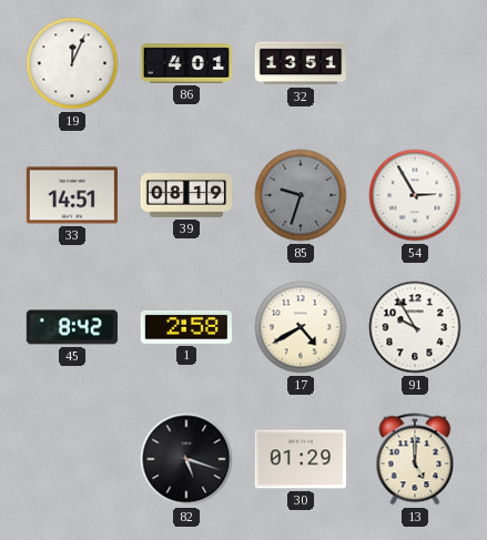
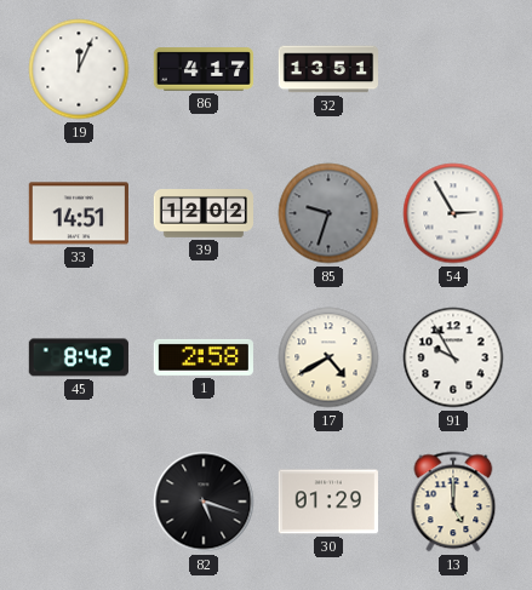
86: 4:01 -> 4:17 (202, 69)
39: 08:19 -> 12:02 (202, 214)
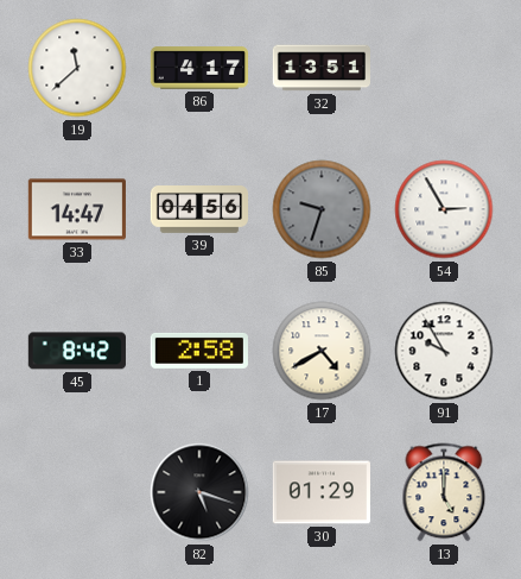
19: 12:04 -> 11:38 (77, 68)
33: 14:51 -> 14:47 (77, 209)
39: 12:02 -> 04:56 (198, 210)
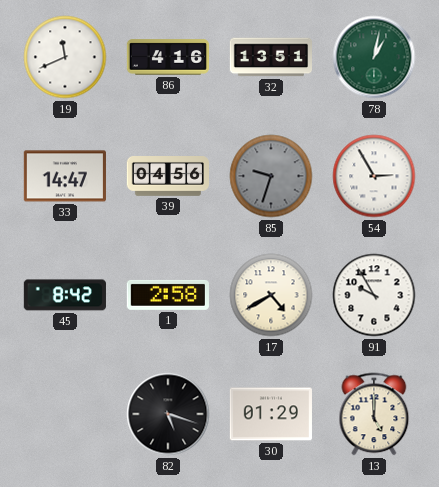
19: 11:38 -> 11:41 (65, 57)
86: 4:17 -> 4:16 (167, 57)
78: none -> 1:02 (374, 57)
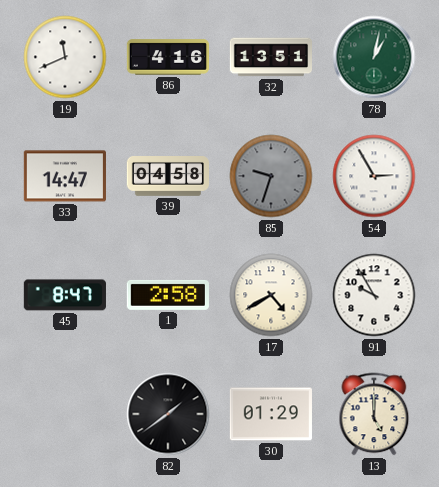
39: 04:56 -> 04:58 (167, 177)
45: 8:42 -> 8:47 (65, 295)
82: 5:18 -> 1:39 (168, 414)
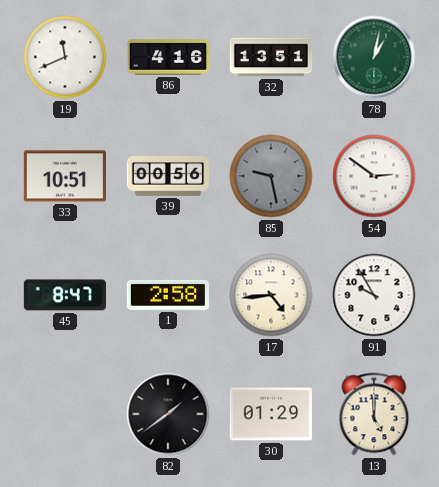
33: 14:47 -> 10:51 (65, 176)
39: 04:58 -> 00:56 (167, 177)
85: 9:33 -> 9:28 (271, 176)
54: 2:55 -> 2:51 (374, 176)
17: 4:40 -> 4:44 (271, 295)
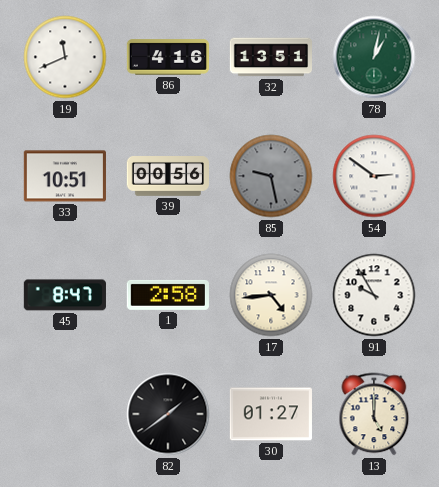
30: 01:29 -> 01:27 (271, 414)
